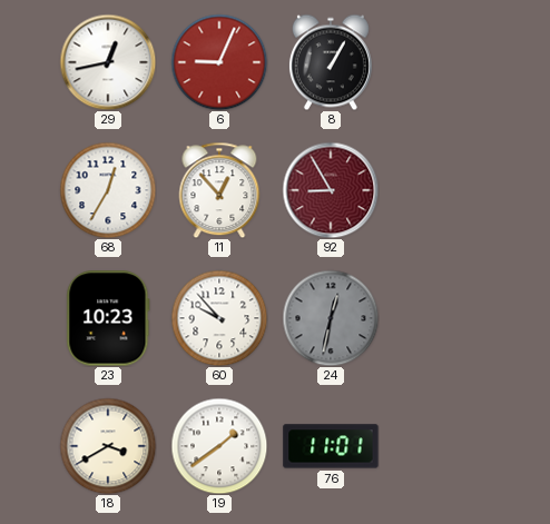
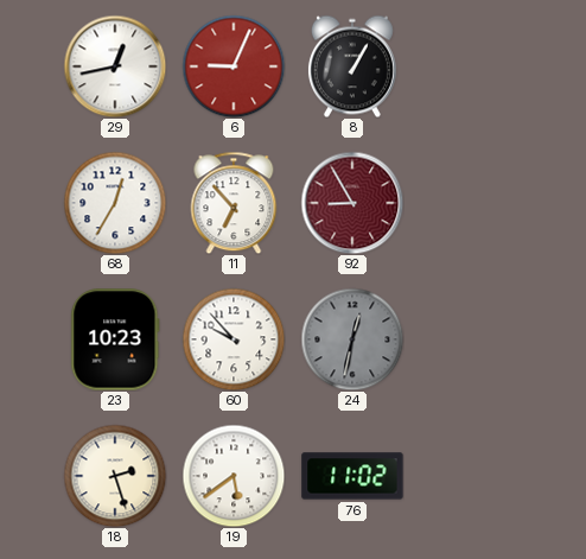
11: 12:53 -> 6:53 (234, 203)
18: 3:40 -> 2:27 (115, 476)
19: 1:39 -> 5:39 (234, 476)
76: 11:01 -> 11:02 (352, 476)
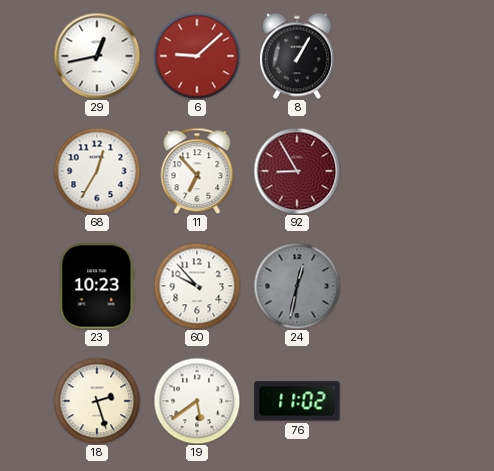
6: 9:04 -> 9:08 (197, 56)
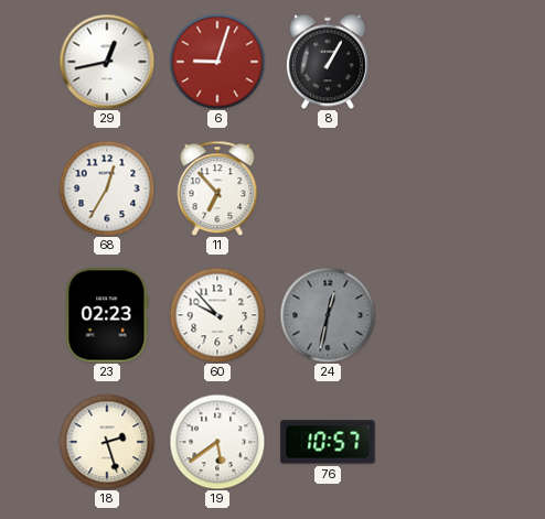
6: 9:08 -> 9:03 (217, 62)
92: 8:55 -> none (297, 171)
23: 10:23 -> 02:23 (107, 315)
76: 11:02 -> 10:57 (328, 442)
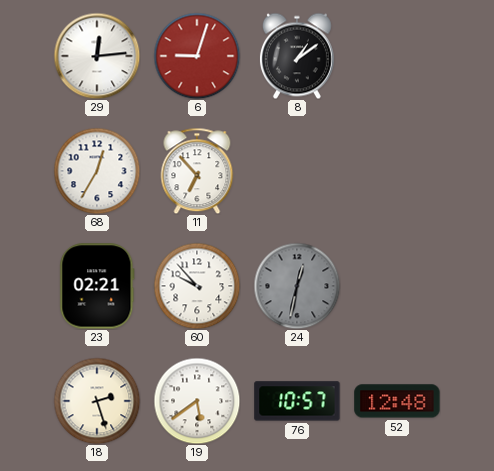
29: 12:43 -> 12:14 (97, 56)
8: 1:05 -> 1:09 (297, 56)
23: 02:23 -> 02:21 (97, 286)
52: none -> 12:48 (397, 401)
